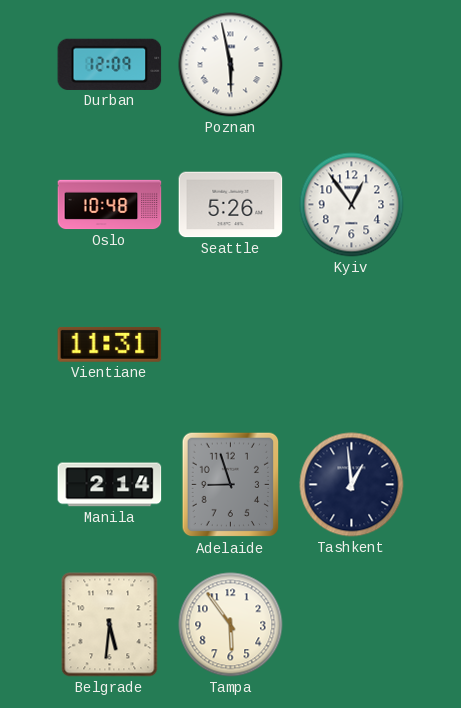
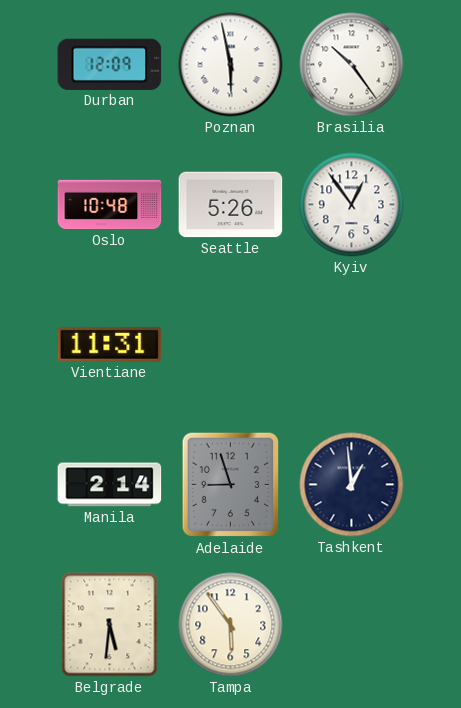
Brasilia: none -> 10:24 (352, 65)
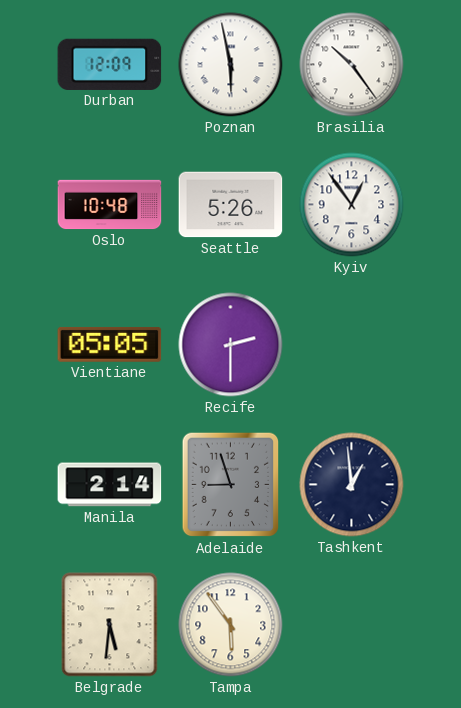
Vientiane: 11:31 -> 05:05 (110, 344)
Recife: none -> 2:30 (231, 345)
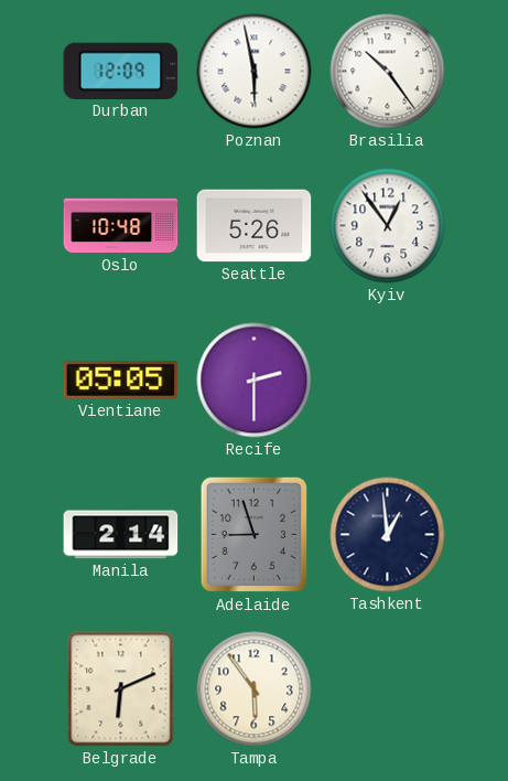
Belgrade: 5:31 -> 6:11 (121, 689)
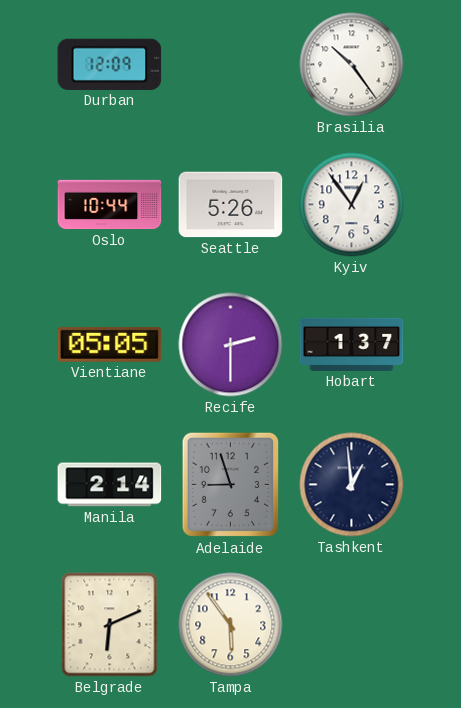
Poznan: 5:58 -> none (255, 72)
Oslo: 10:48 -> 10:44 (110, 205)
Hobart: none -> 1:37 (352, 344)
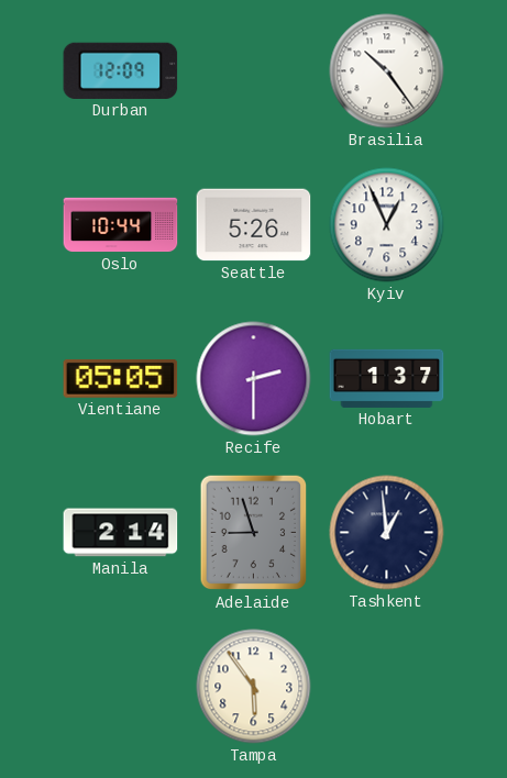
Kyiv: 12:54 -> 12:56 (387, 225)
Belgrade: 6:11 -> none (110, 625)
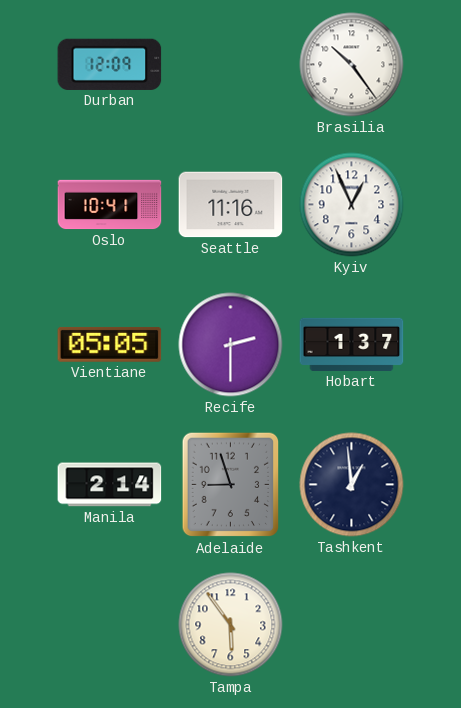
Oslo: 10:44 -> 10:41 (110, 205)
Seattle: 5:26 -> 11:16 (231, 205)
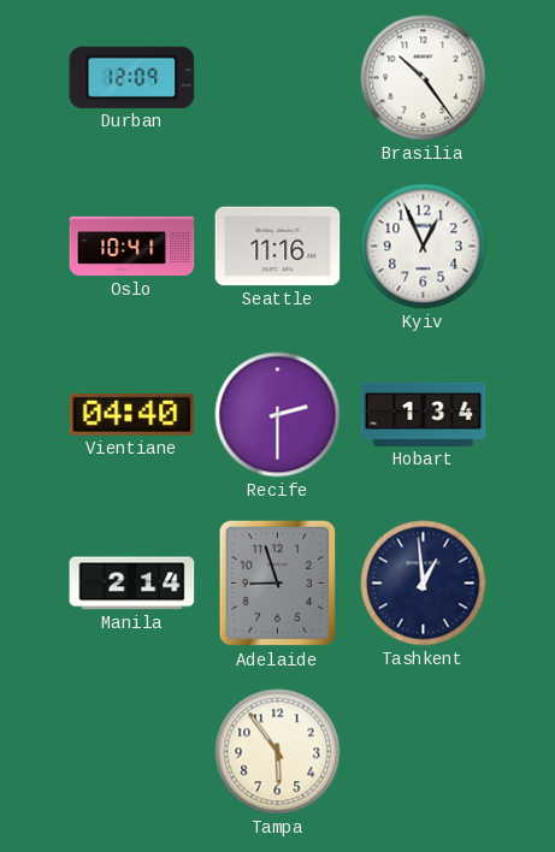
Vientiane: 05:05 -> 04:40 (132, 414)
Hobart: 1:37 -> 1:34 (424, 414)
